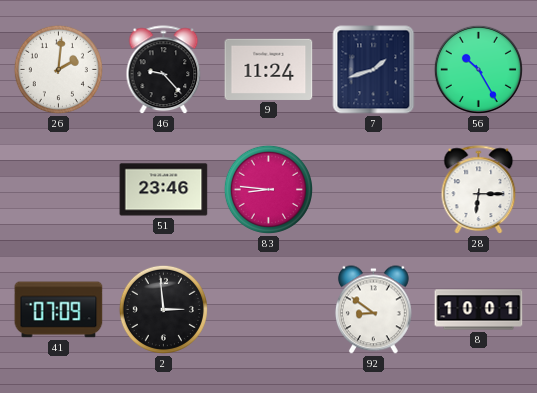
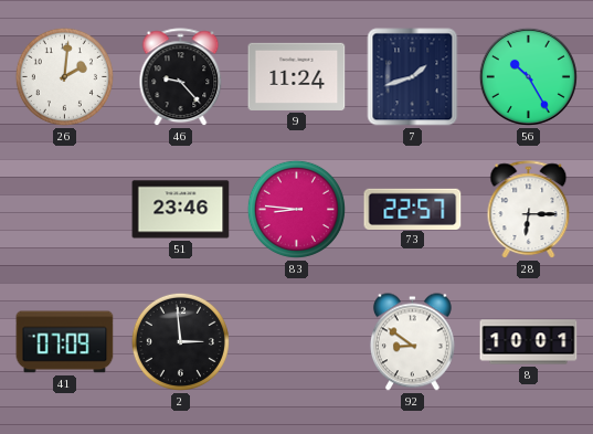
73: none -> 22:57 (413, 209)
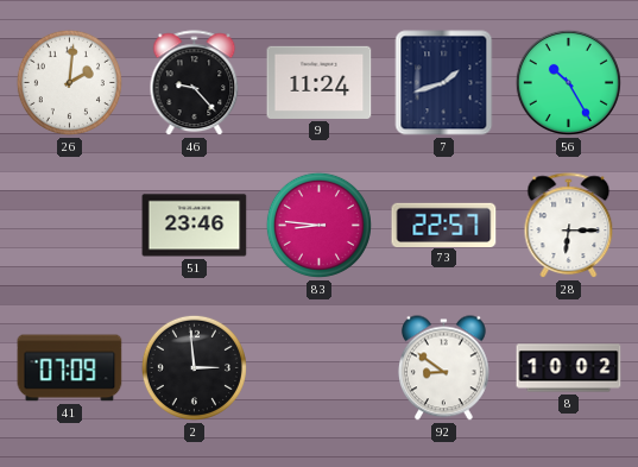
8: 10:01 -> 10:02 (569, 368)
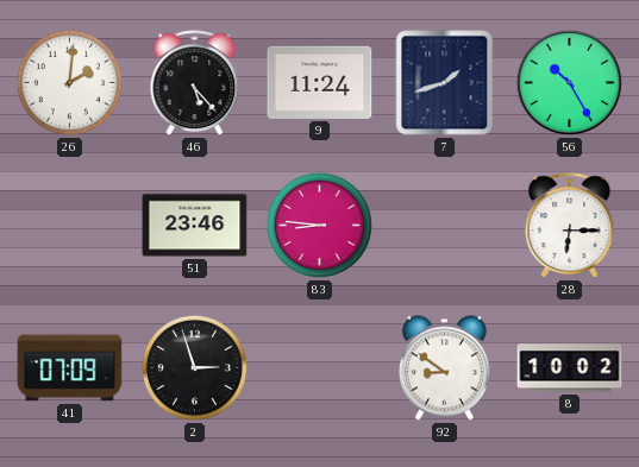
46: 9:23 -> 5:23 (195, 83)
73: 22:57 -> none (444, 225)
2: 2:59 -> 2:57 (194, 367)
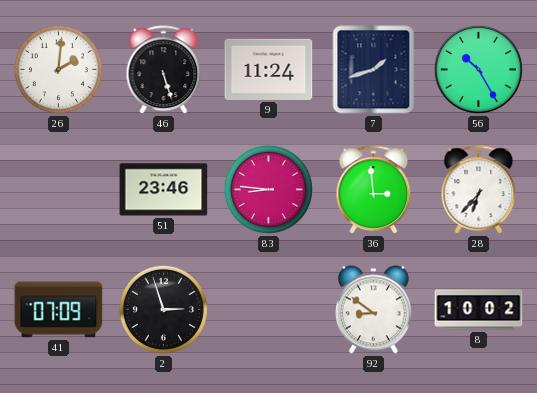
46: 5:23 -> 5:27 (164, 70)
36: none -> 2:59 (374, 190)
28: 6:15 -> 6:37 (479, 190)
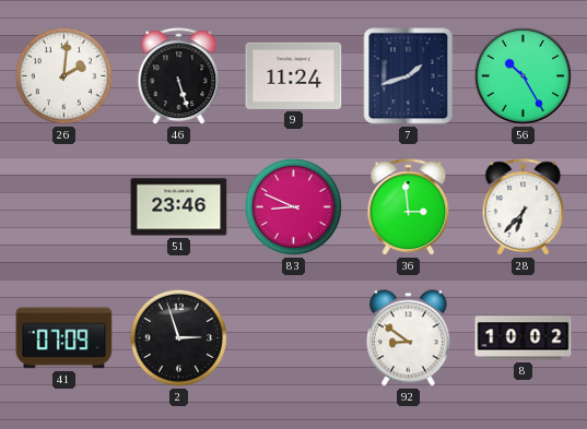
83: 8:46 -> 8:49 (293, 206)
